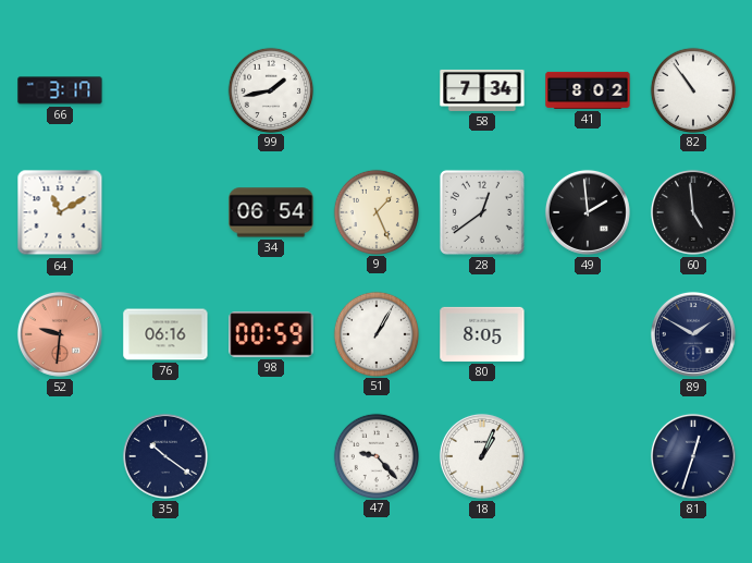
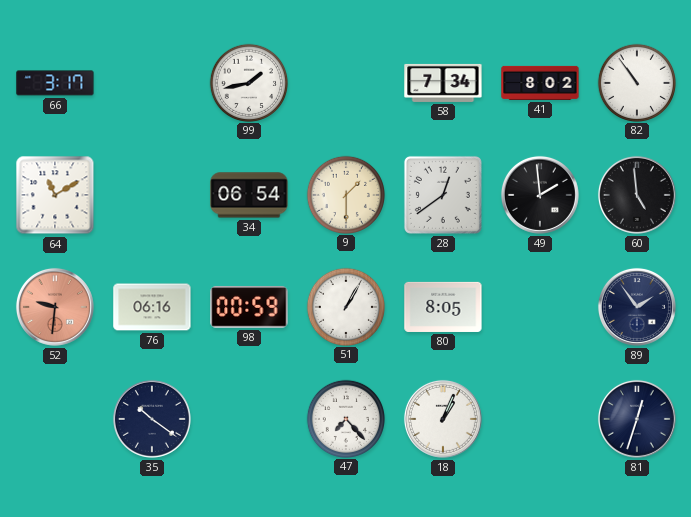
9: 1:26 -> 1:30 (345, 194)
89: 1:50 -> 1:54 (637, 307)
47: 9:23 -> 7:23 (345, 418)
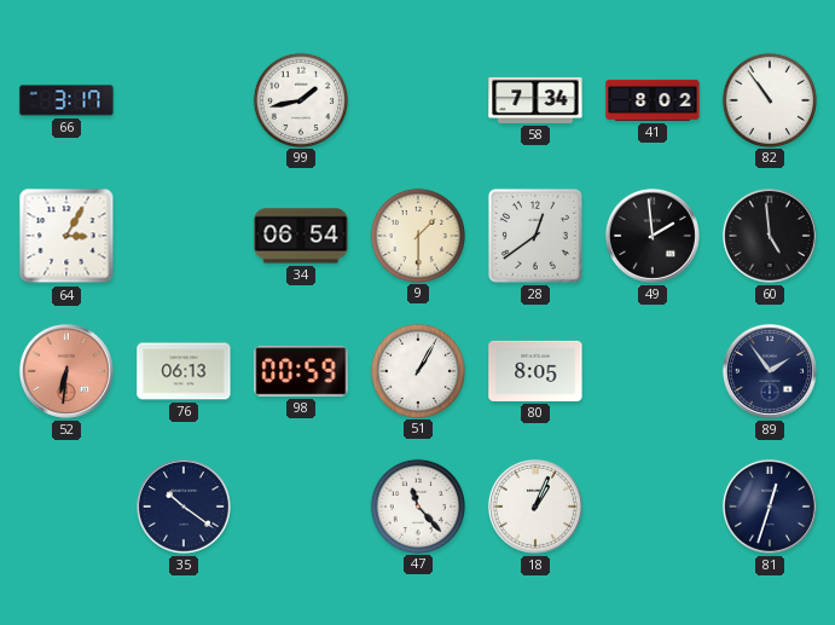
64: 11:10 -> 3:05 (66, 236)
52: 9:31 -> 6:31 (66, 371)
76: 06:16 -> 06:13 (184, 371)
47: 7:23 -> 11:23 (417, 505)
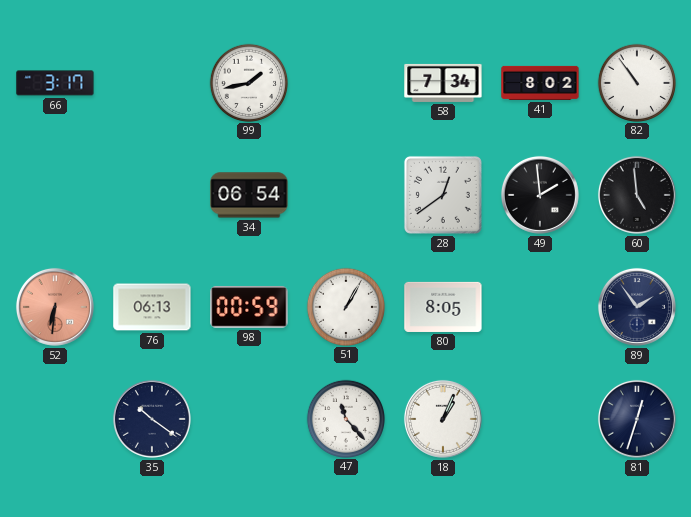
64: 3:05 -> none (66, 236)
9: 1:30 -> none (417, 235)
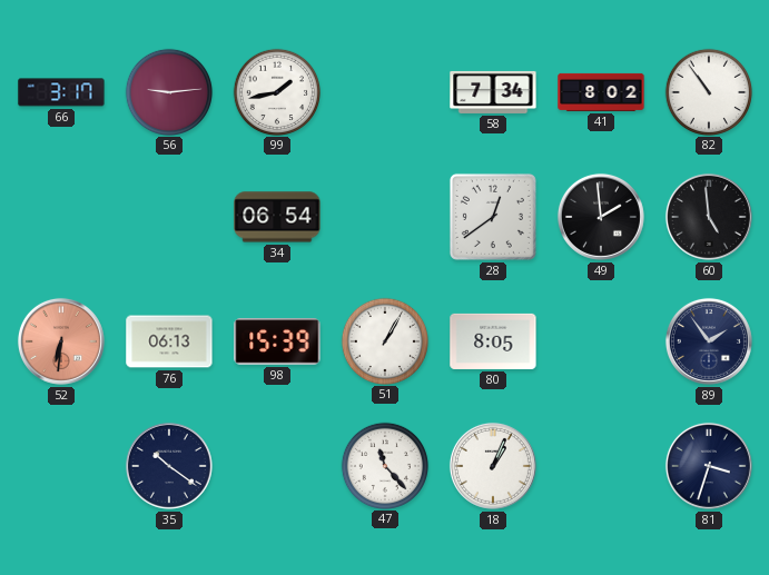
56: none -> 9:14 (168, 91)
98: 00:59 -> 15:39 (277, 341)
81: 12:33 -> 3:33 (709, 466)
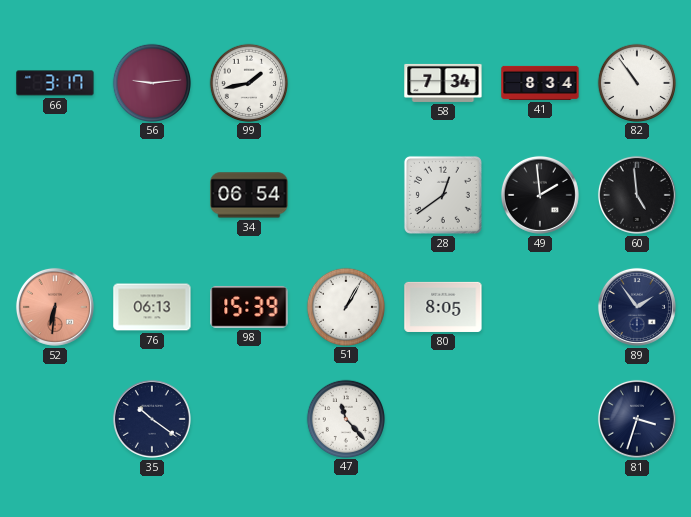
41: 8:02 -> 8:34 (540, 83)
18: 1:04 -> none (493, 466)
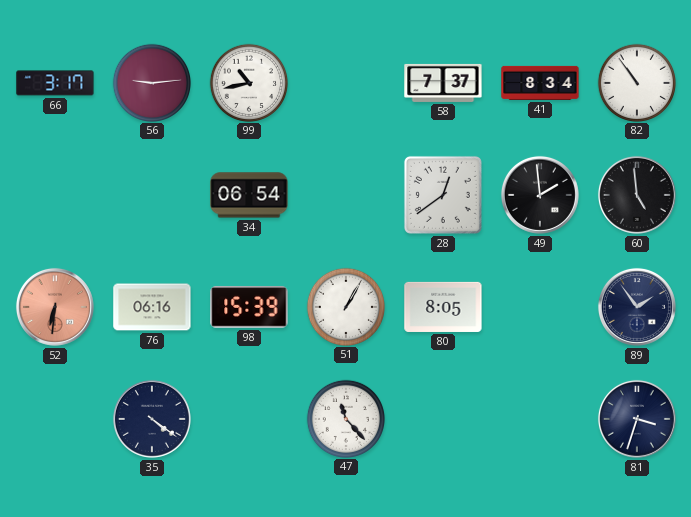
99: 1:43 -> 10:43 (248, 82)
58: 7:34 -> 7:37 (443, 83)
76: 06:13 -> 06:16 (152, 307)
35: 10:21 -> 4:21 (152, 419)
